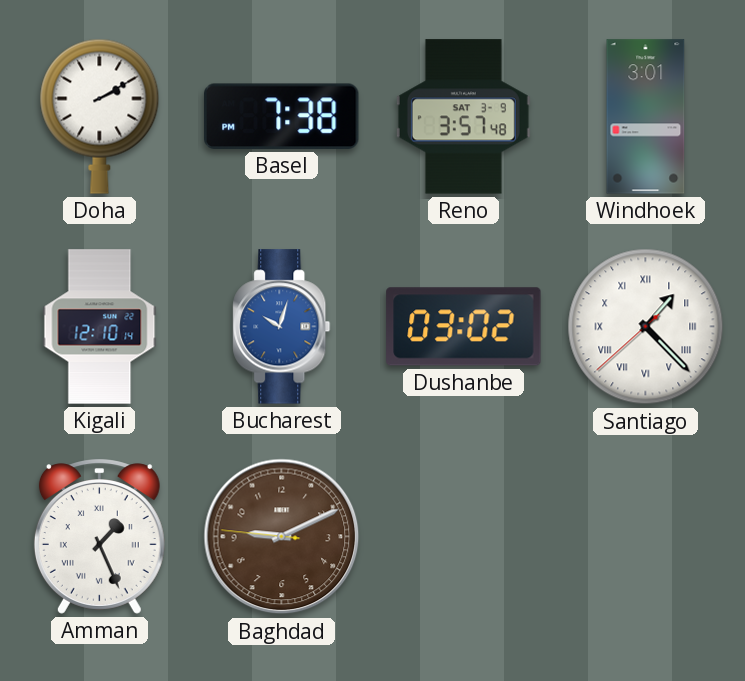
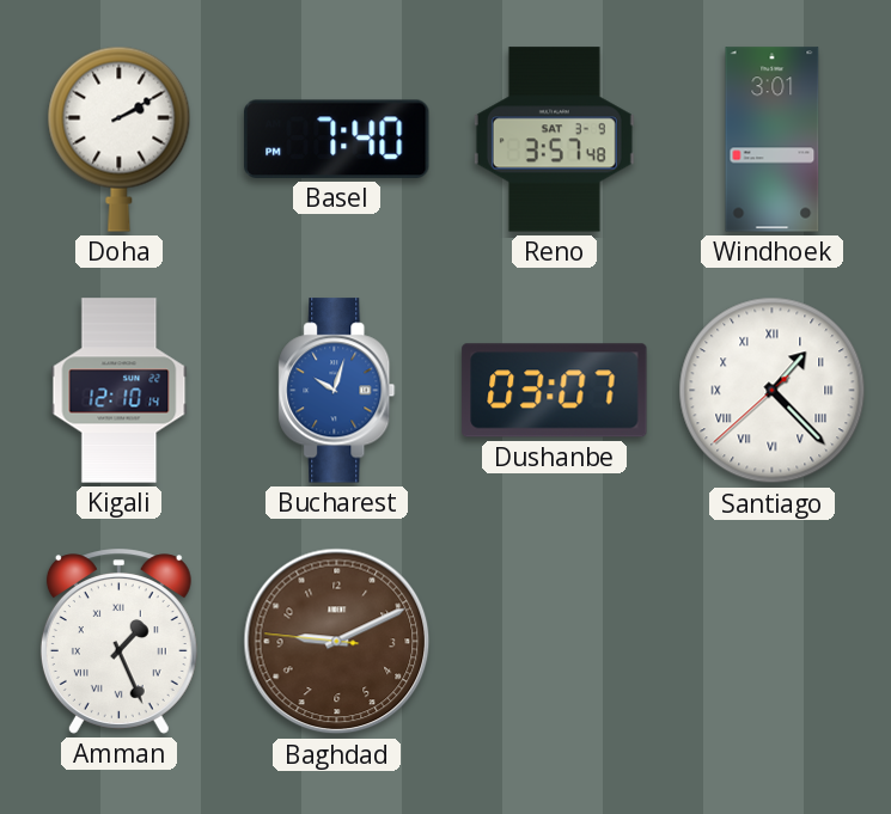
Basel: 7:38 -> 7:40 (336, 139)
Dushanbe: 03:02 -> 03:07 (555, 391)
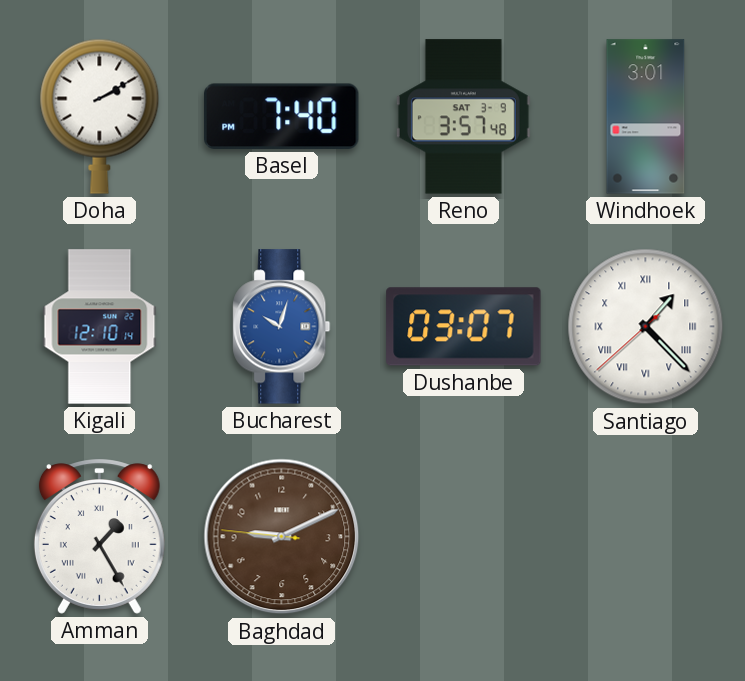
Amman: 1:26 -> 1:25 (99, 537)
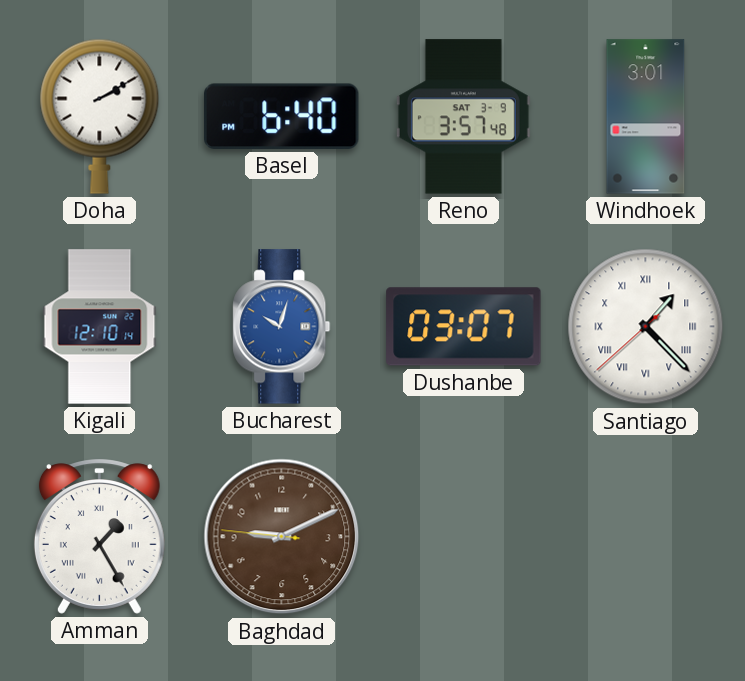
Basel: 7:40 -> 6:40 (281, 116)
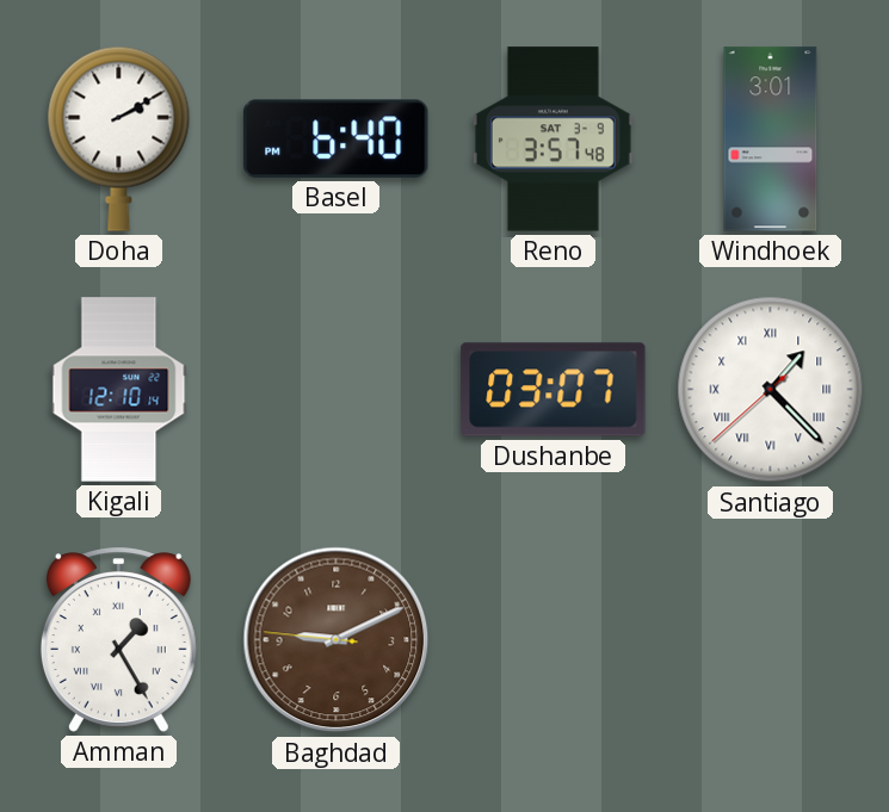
Bucharest: 10:03 -> none (282, 327)
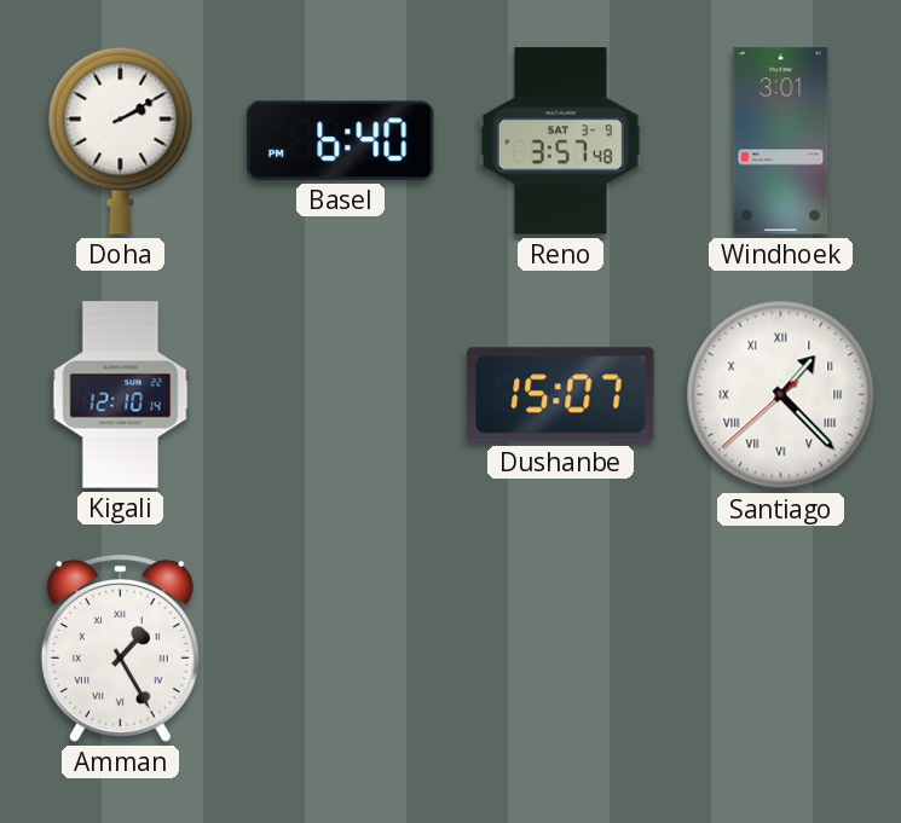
Dushanbe: 03:07 -> 15:07 (561, 395)
Baghdad: 9:10 -> none (337, 640)
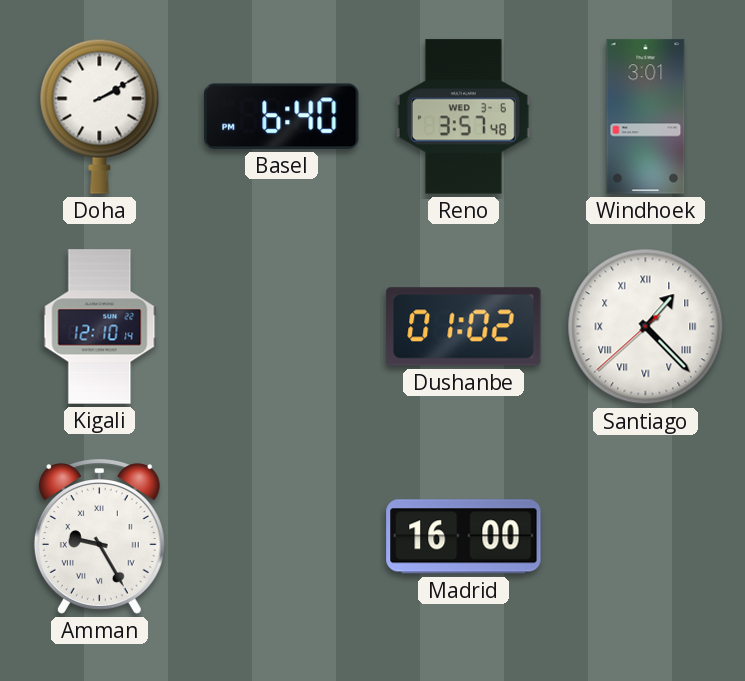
Reno date: SAT 3-9 -> WED 3-6 (463, 117)
Dushanbe: 15:07 -> 01:02 (464, 327)
Amman: 1:25 -> 9:25 (99, 537)
Madrid: none -> 16:00 (464, 537)
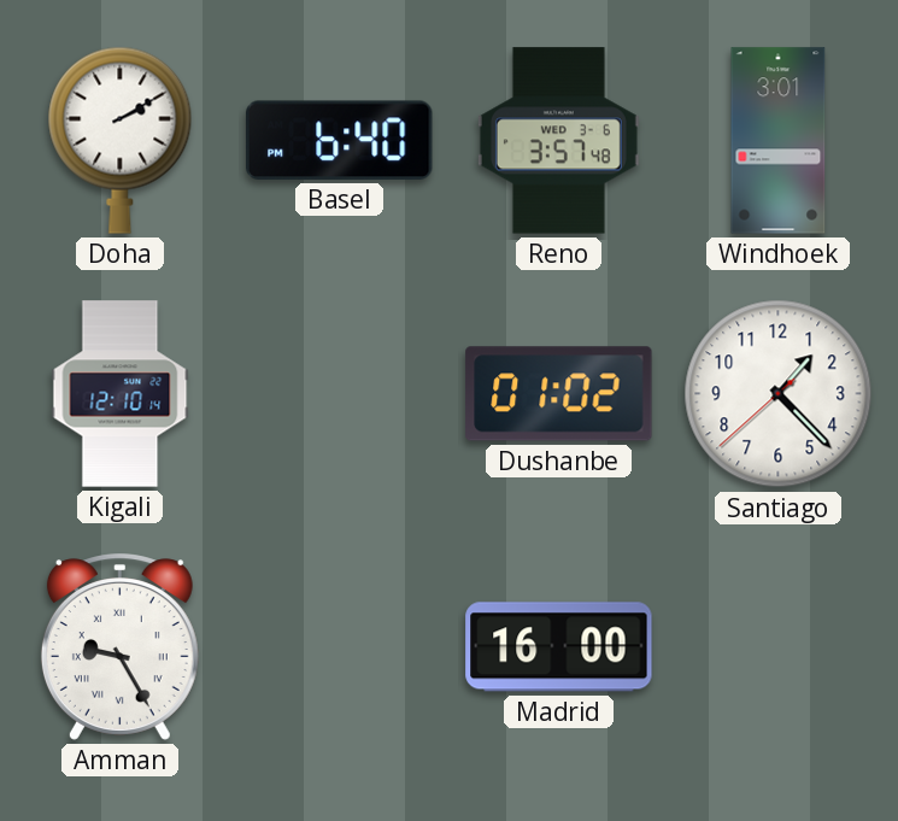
Santiago numerals: Roman -> Arabic (779, 394)
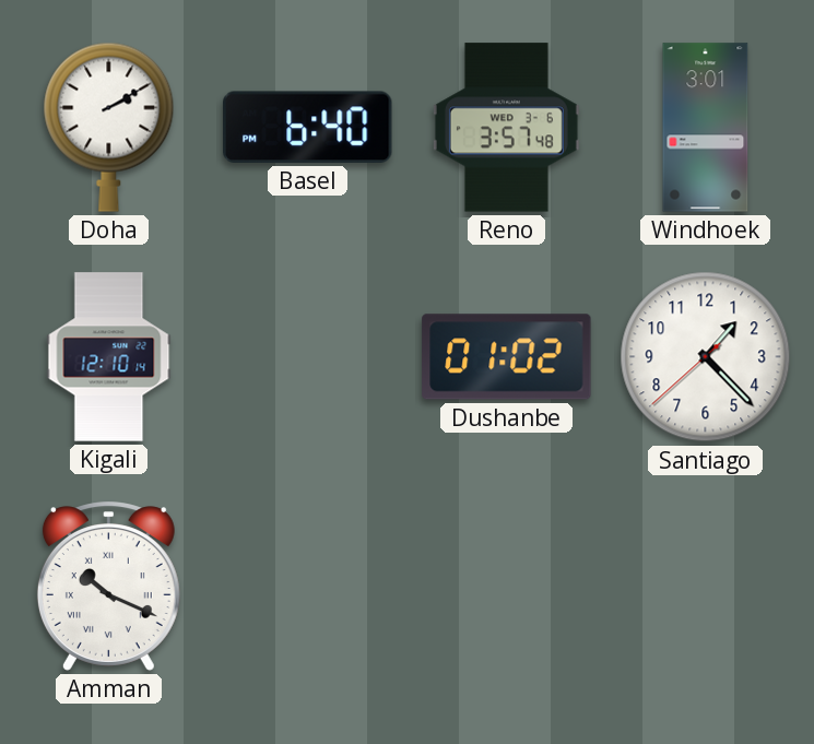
Amman: 9:25 -> 10:19 (108, 587)
Madrid: 16:00 -> none (559, 647)
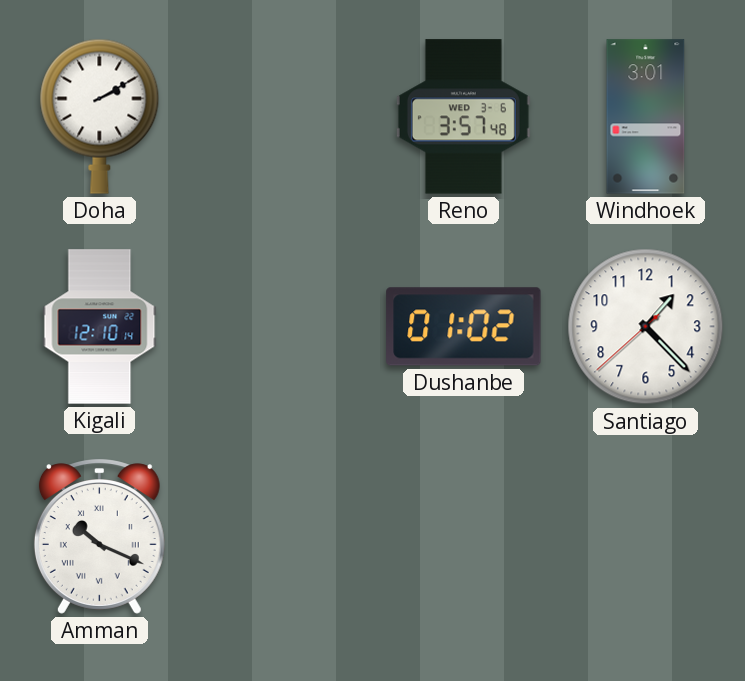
Basel: 6:40 -> none (307, 127)
